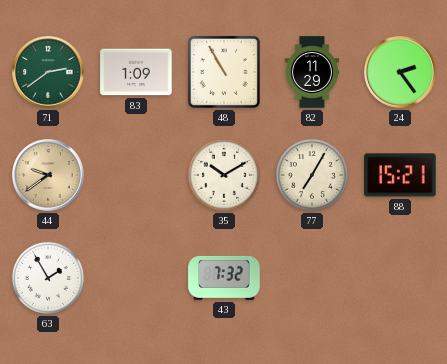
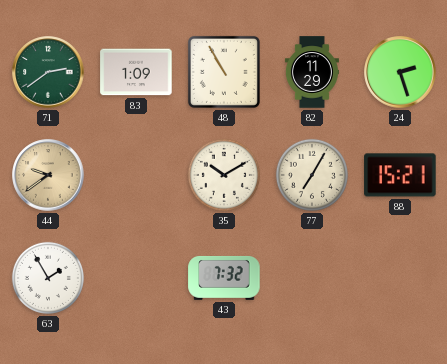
24: 2:24 -> 2:27 (400, 72)
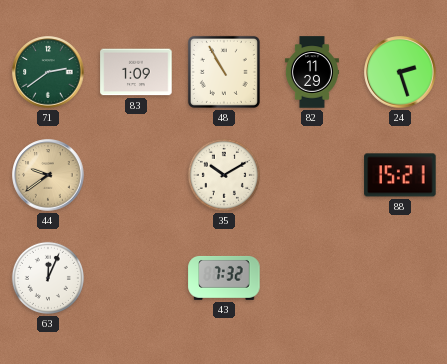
77: 7:05 -> none (312, 175)
63: 1:55 -> 12:04 (48, 278)
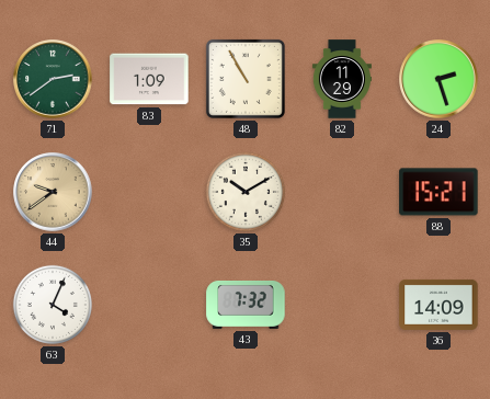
63: 12:04 -> 4:04 (53, 305)
36: none -> 14:09 (438, 305)
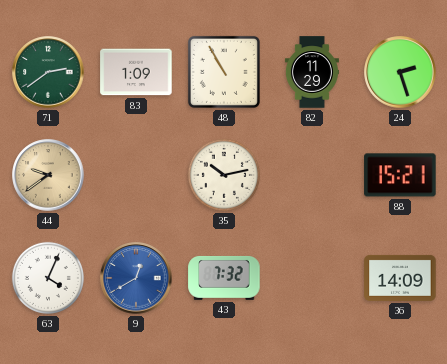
35: 10:10 -> 10:13 (224, 175)
9: none -> 12:40 (136, 278)
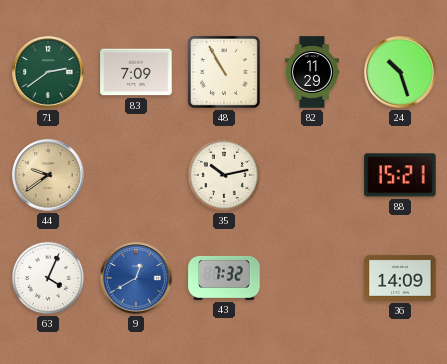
83: 1:09 -> 7:09 (136, 72)
24: 2:27 -> 10:27 (400, 72)
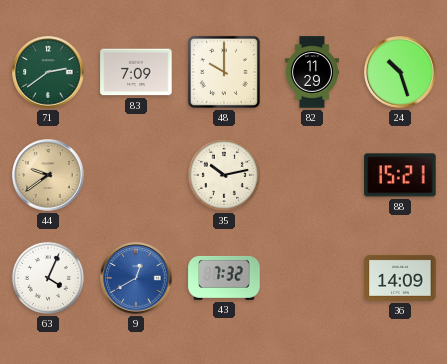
48: 10:55 -> 10:00 (224, 72)
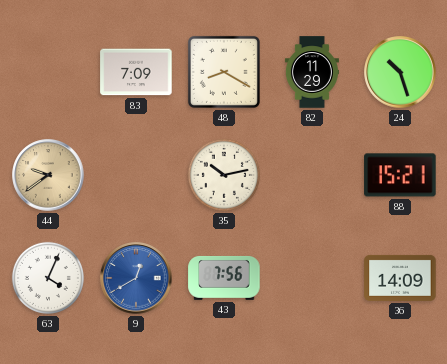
71: 2:39 -> none (48, 72)
48: 10:00 -> 8:20 (224, 72)
43: 7:32 -> 7:56 (224, 278)
